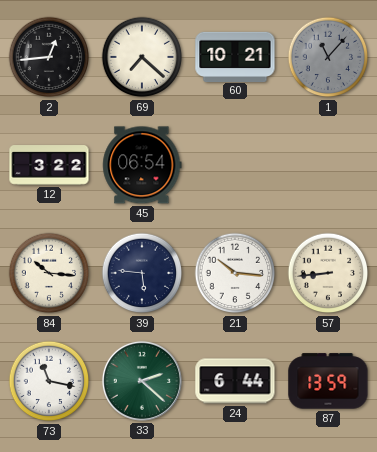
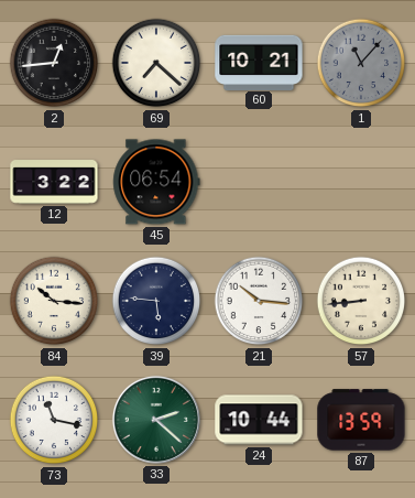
24: 6:44 -> 10:44 (259, 420)
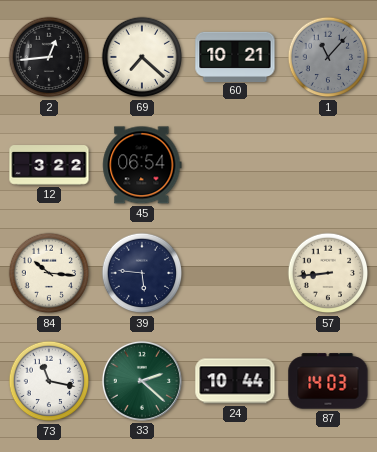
21: 10:16 -> none (259, 301)
87: 13:59 -> 14:03 (328, 381)
